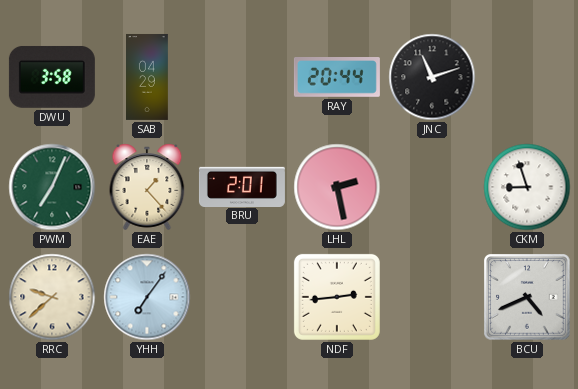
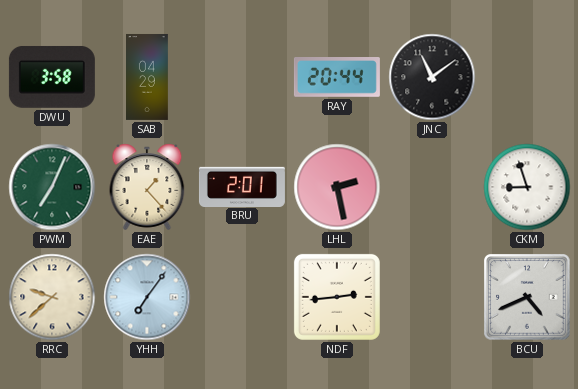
JNC: 11:12 -> 11:09 (432, 77)
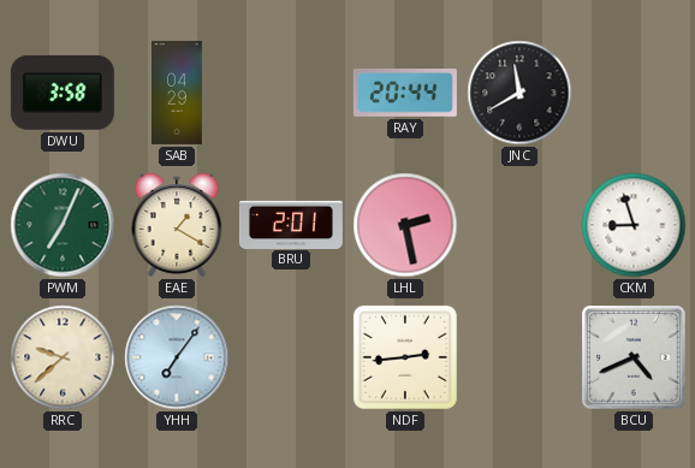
JNC: 11:09 -> 11:40 (519, 93)
EAE: 1:23 -> 1:20 (177, 225)
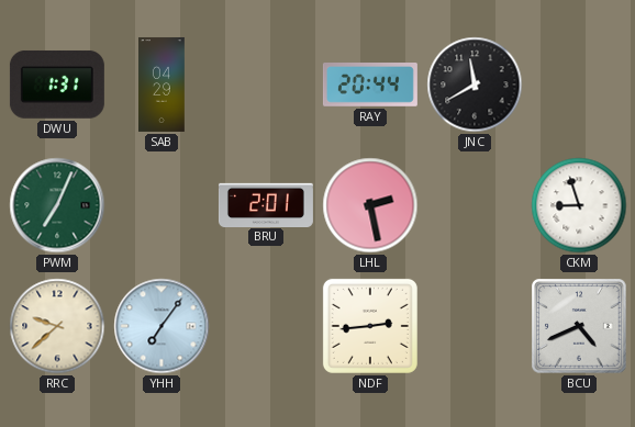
DWU: 3:58 -> 1:31 (57, 85)
EAE: 1:20 -> none (177, 225)
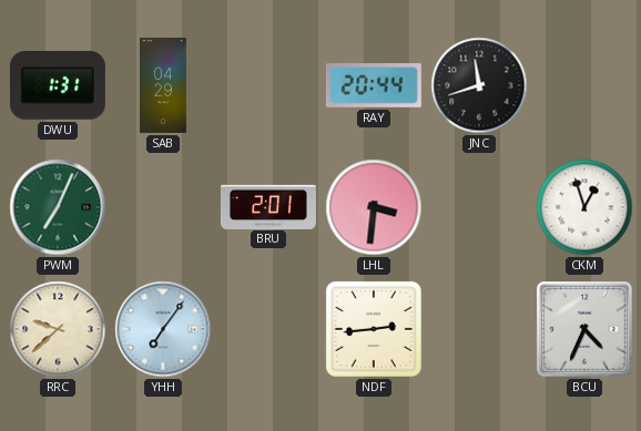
JNC: 11:40 -> 11:42 (479, 85)
LHL: 2:28 -> 3:31 (374, 207)
CKM: 8:57 -> 12:57 (584, 207)
BCU: 4:41 -> 4:34 (584, 329)
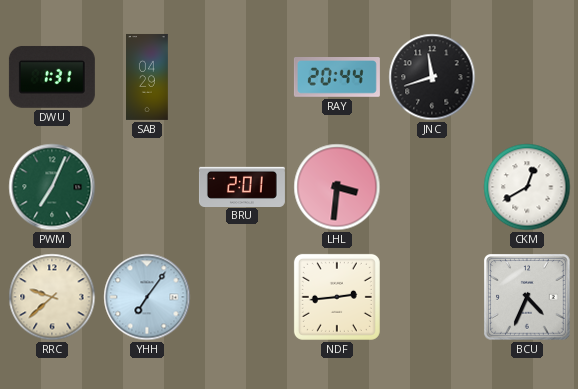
CKM: 12:57 -> 12:40 (527, 187)
